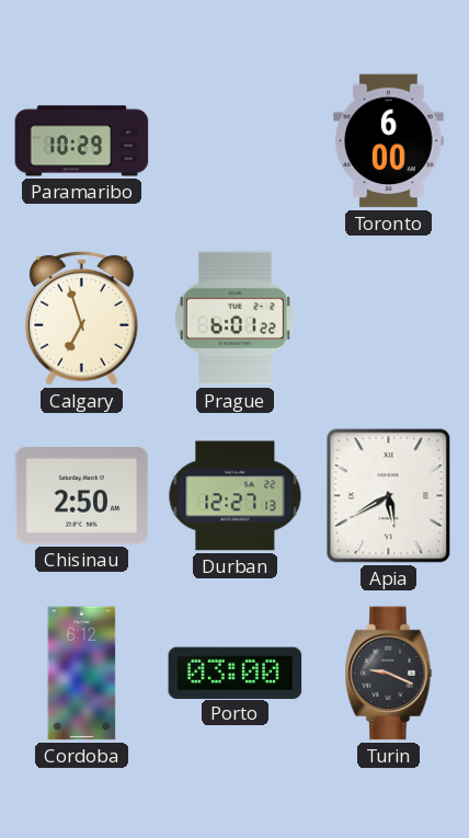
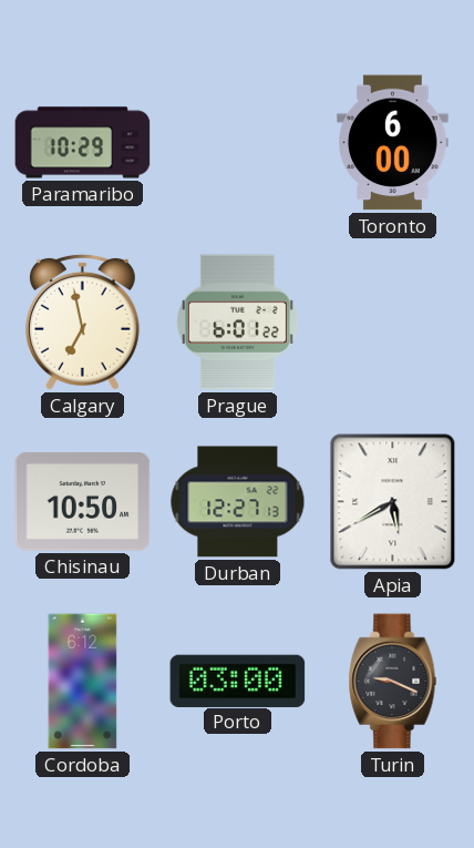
Calgary: 6:57 -> 6:58 (82, 321)
Chisinau: 2:50 -> 10:50 (83, 502)
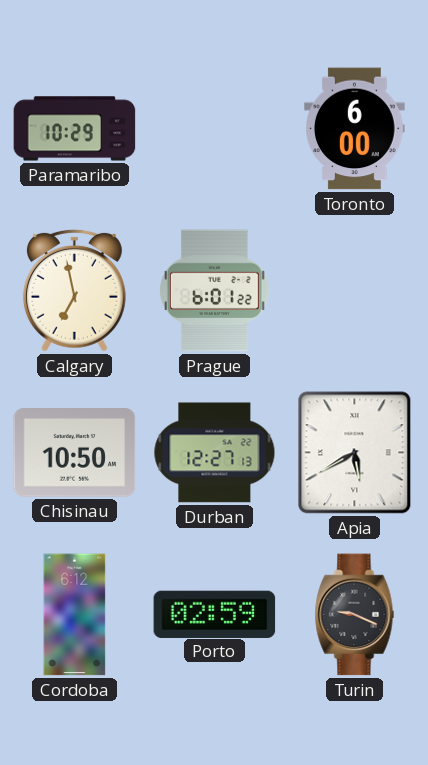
Porto: 03:00 -> 02:59 (215, 614)
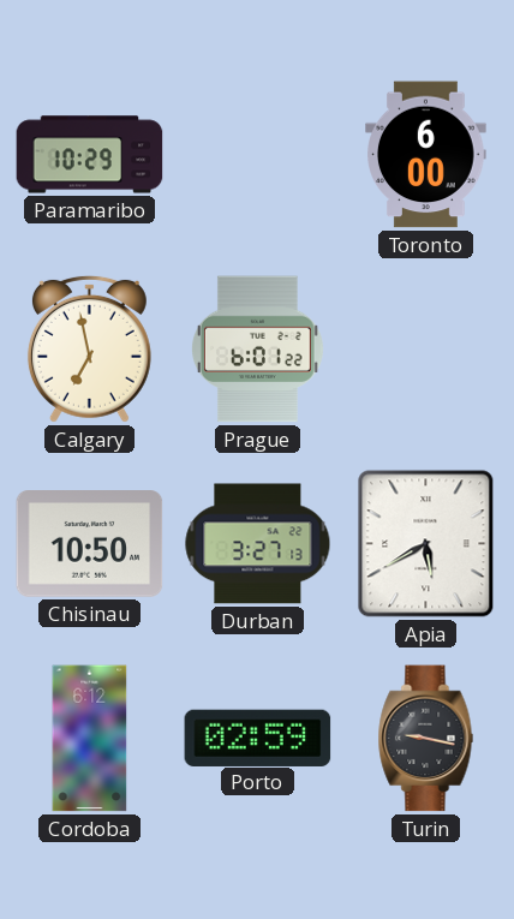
Durban: 12:27 -> 3:27 (258, 544)
Turin: 9:19 -> 9:17 (426, 739)
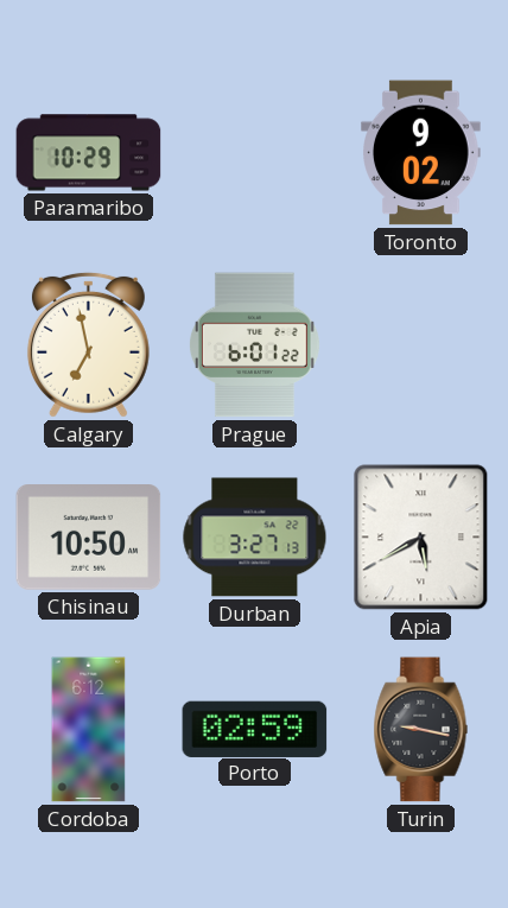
Toronto: 6:00 -> 9:02 (421, 153)
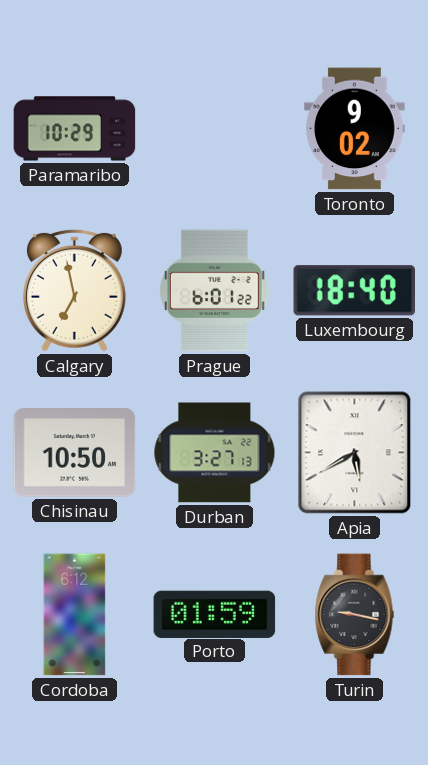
Luxembourg: none -> 18:40 (354, 291)
Porto: 02:59 -> 01:59 (215, 614)
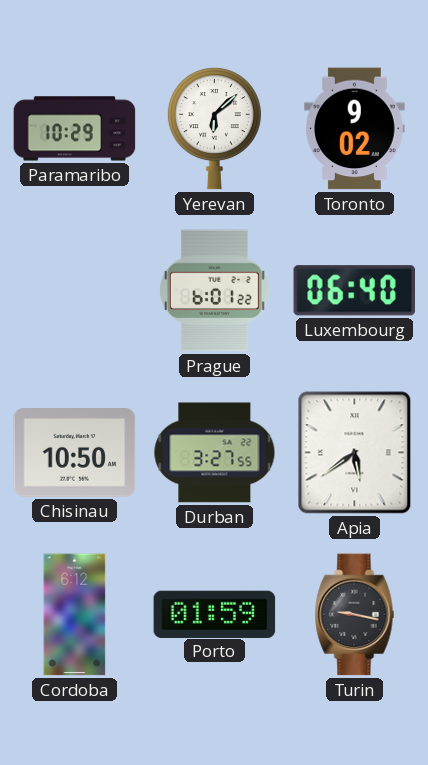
Yerevan: none -> 6:08 (214, 129)
Calgary: 6:58 -> none (74, 290)
Luxembourg: 18:40 -> 06:40 (354, 291)
Durban: 3:27:13 -> 3:27:55 (215, 453)
Apia: 5:40 -> 5:39 (355, 453)
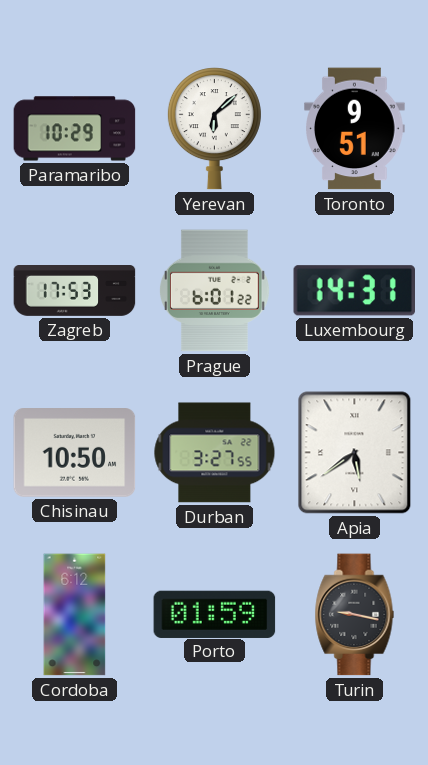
Toronto: 9:02 -> 9:51 (355, 129)
Zagreb: none -> 17:53 (75, 291)
Luxembourg: 06:40 -> 14:31 (354, 291)
